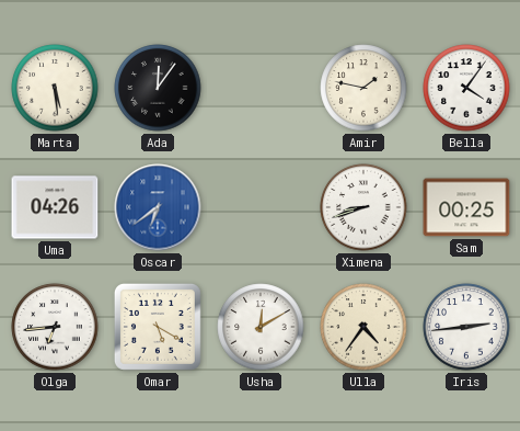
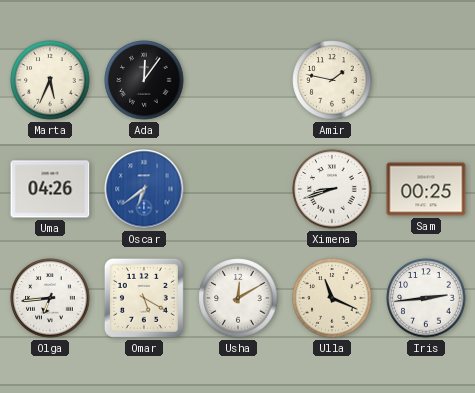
Marta: 5:29 -> 5:34 (50, 80)
Bella: 4:06 -> none (466, 88)
Ulla: 4:36 -> 11:19 (332, 298)
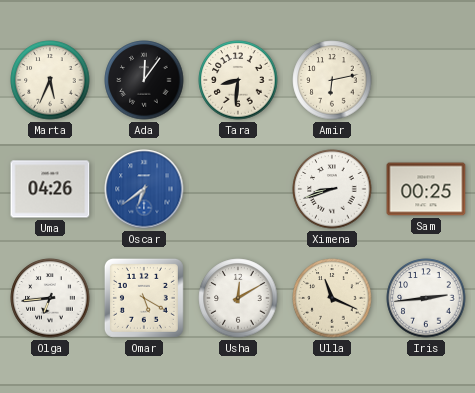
Tara: none -> 8:31 (238, 80)
Amir: 1:47 -> 6:13 (332, 80)
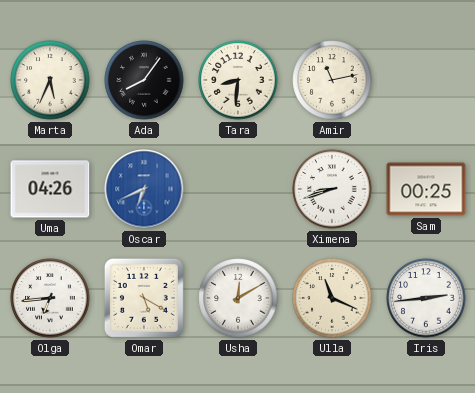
Ada: 12:06 -> 8:06 (144, 80)
Amir: 6:13 -> 11:13 (332, 80)
Oscar: 6:39 -> 6:41 (144, 189)
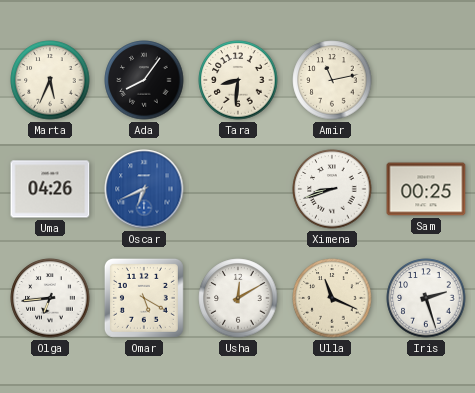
Iris: 2:44 -> 2:27 (426, 298)
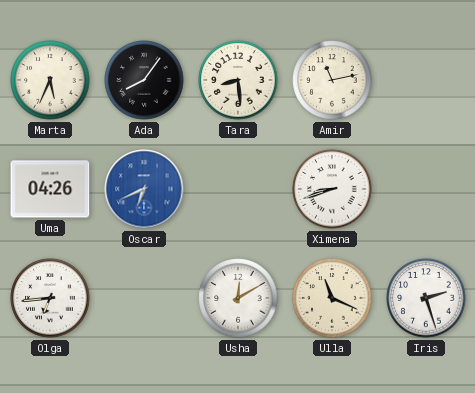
Tara: 8:31 -> 8:29 (238, 80)
Sam: 00:25 -> none (426, 189)
Omar: 5:20 -> none (144, 298)
